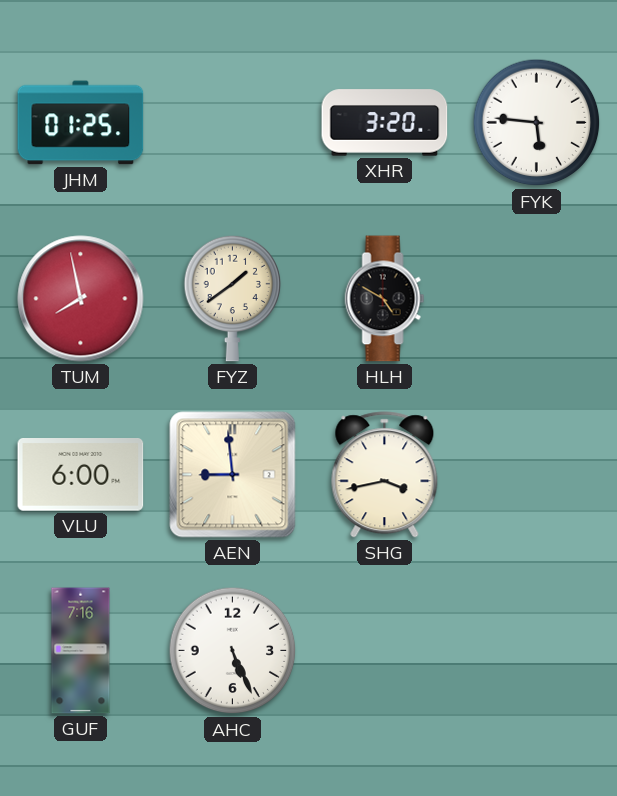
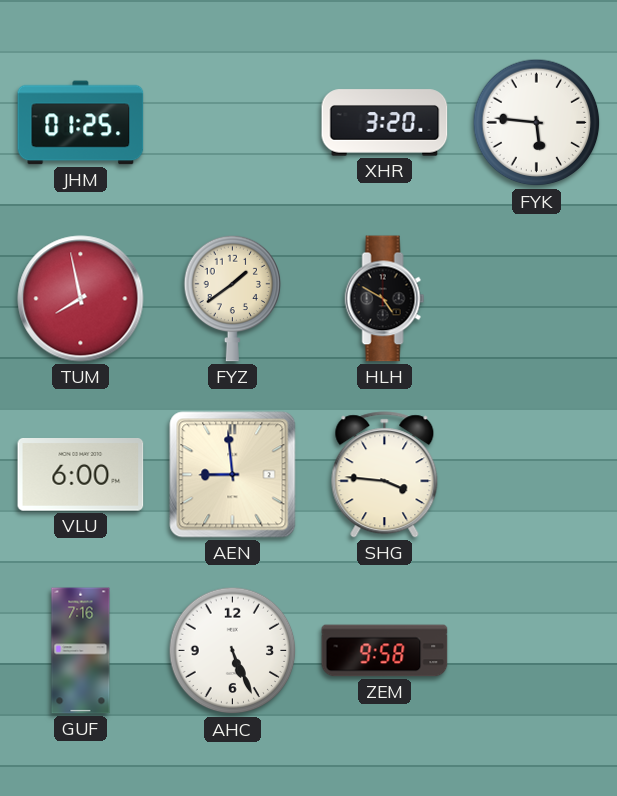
SHG: 3:43 -> 3:46 (385, 475)
ZEM: none -> 9:58 (385, 651)
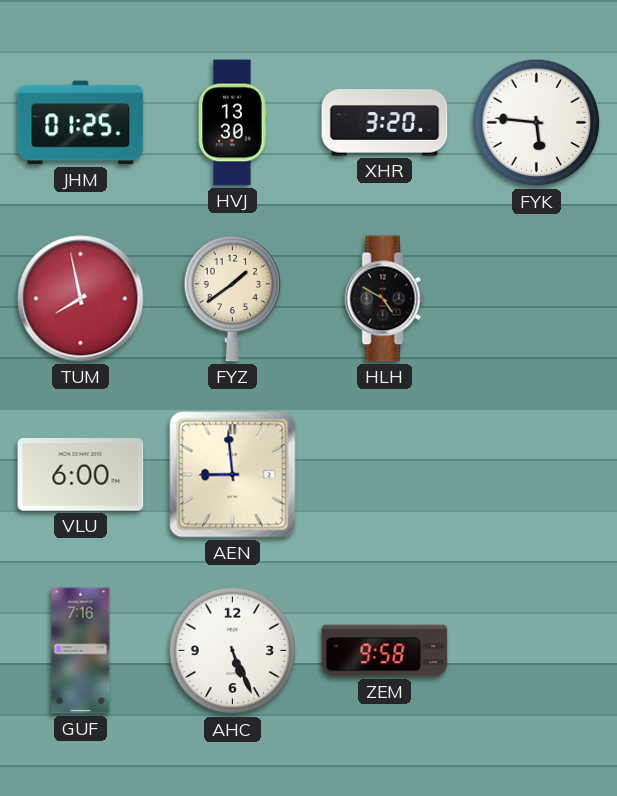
HVJ: none -> 13:30 (232, 123)
SHG: 3:46 -> none (385, 475)
